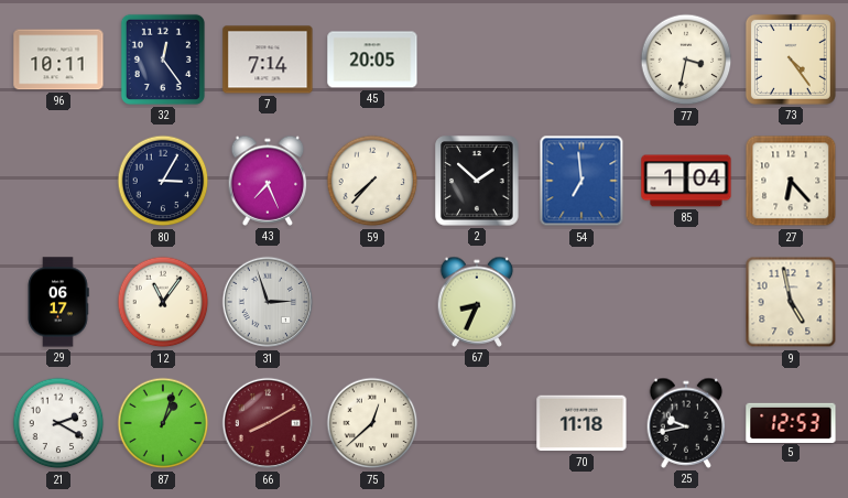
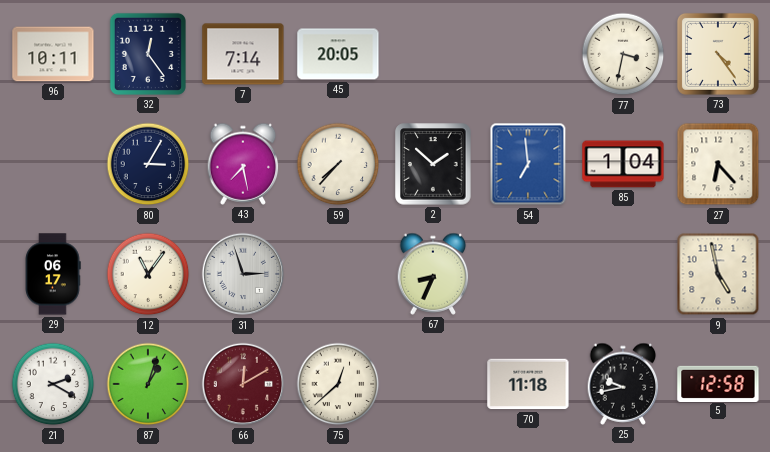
43: 7:26 -> 7:28 (243, 164)
66: 8:10 -> 12:10 (243, 384)
5: 12:53 -> 12:58 (718, 383)
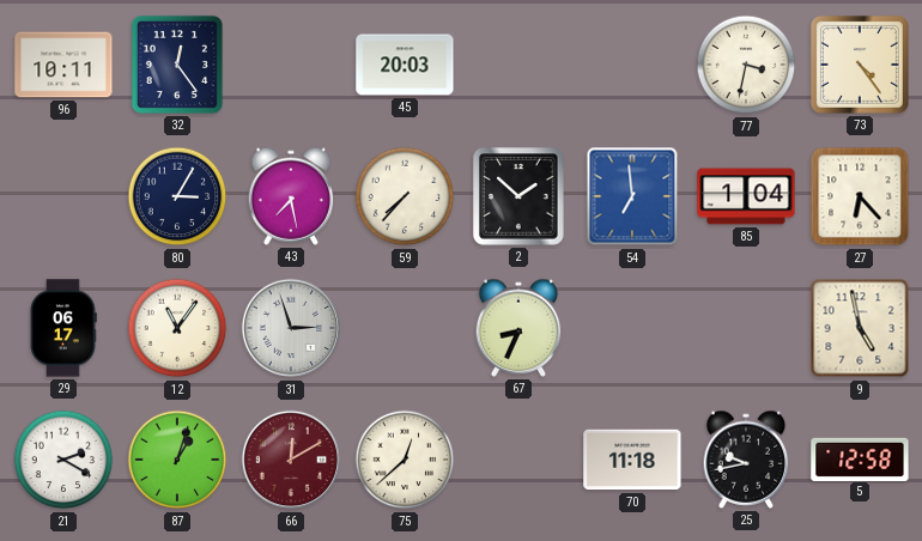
7: 7:14 -> none (243, 54)
45: 20:05 -> 20:03 (405, 65)
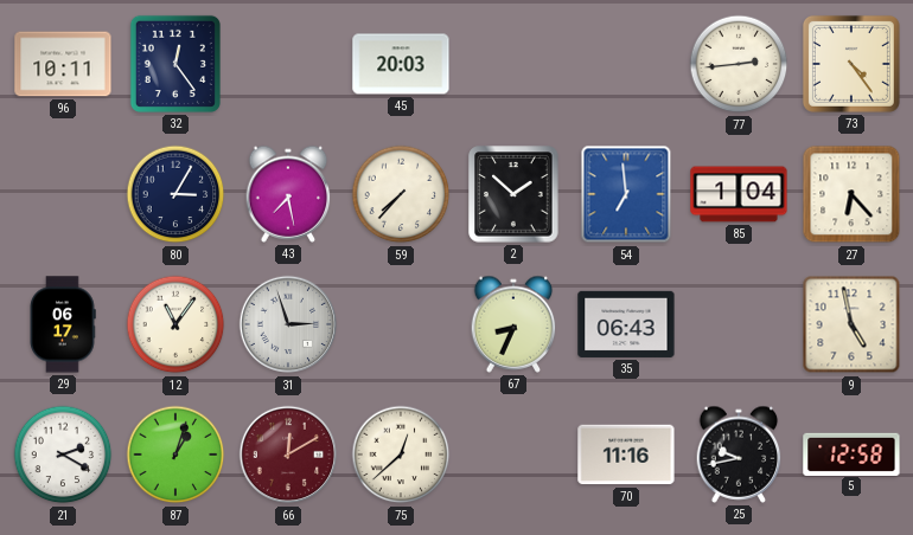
77: 3:32 -> 2:44 (739, 64)
35: none -> 06:43 (626, 324)
70: 11:18 -> 11:16 (626, 455)
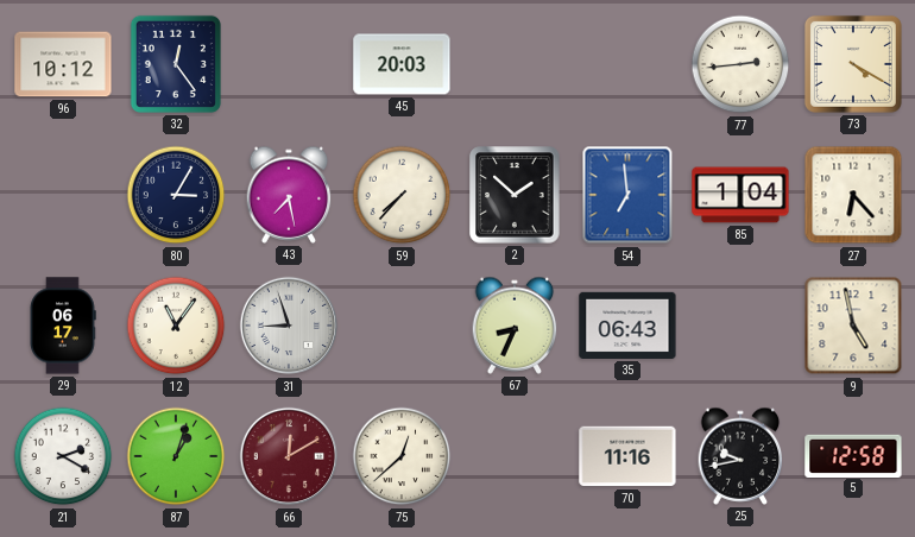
96: 10:11 -> 10:12 (63, 64)
73: 4:24 -> 4:20 (853, 64)
31: 2:57 -> 8:57 (289, 326)
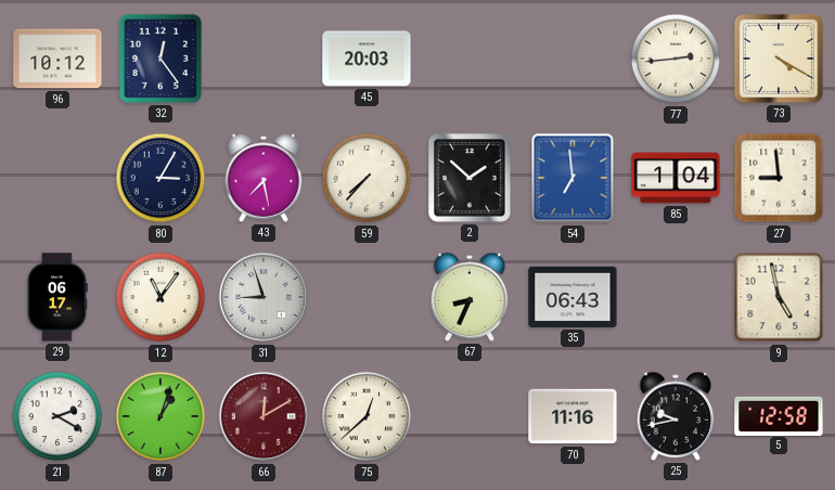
27: 6:23 -> 8:59 (779, 178)
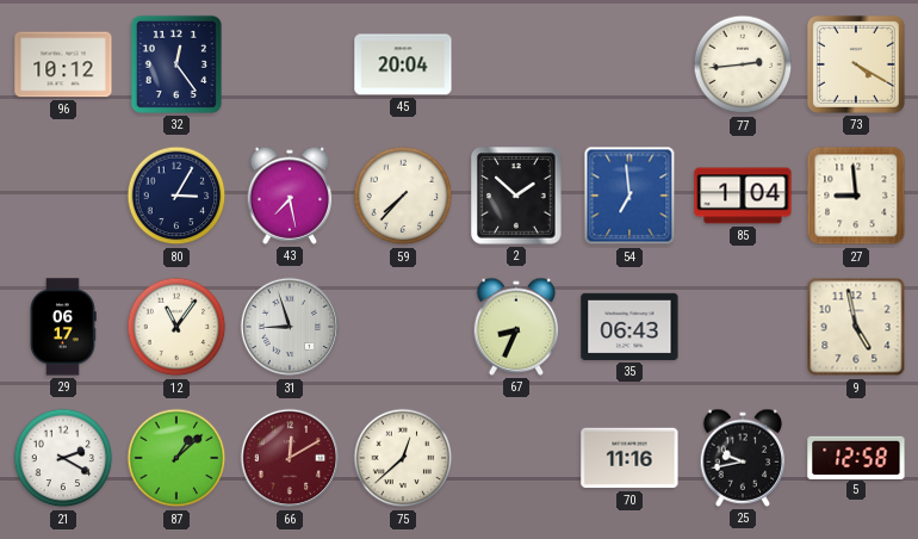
45: 20:03 -> 20:04 (403, 64)
87: 1:03 -> 1:08 (176, 458)
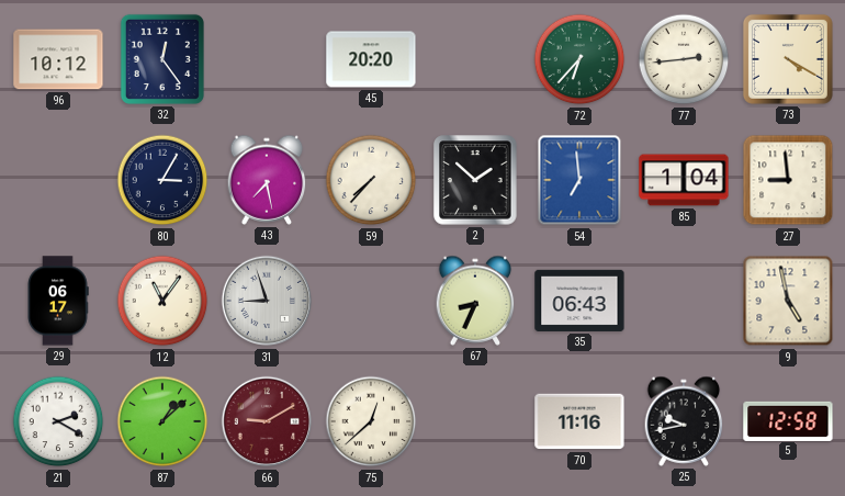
45: 20:04 -> 20:20 (371, 59)
72: none -> 6:37 (579, 59)
66: 12:10 -> 9:10 (267, 421)
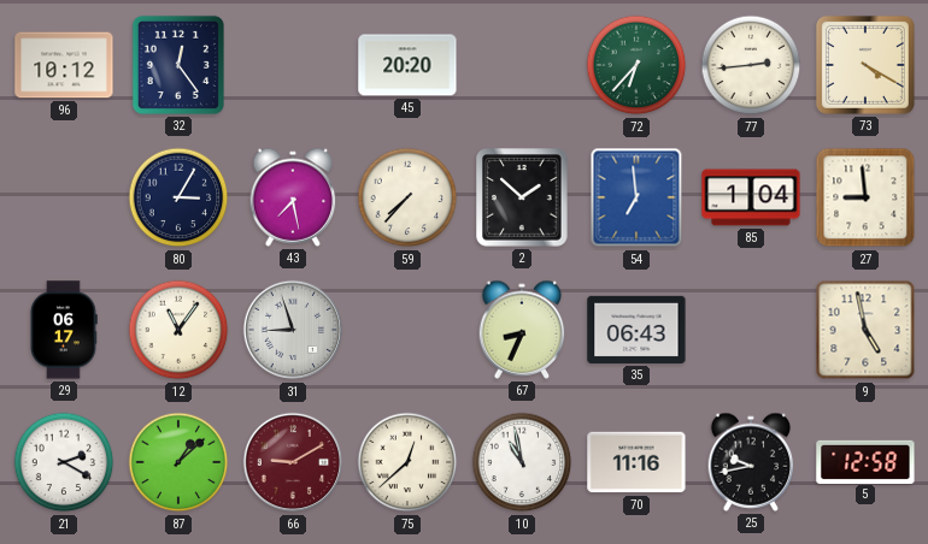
10: none -> 10:58 (522, 462)
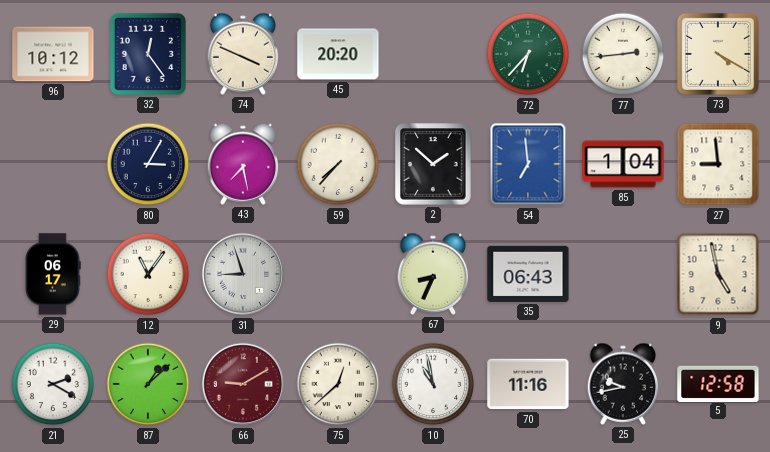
74: none -> 3:49 (243, 54)
